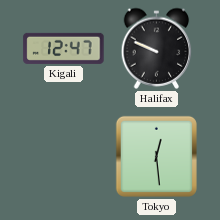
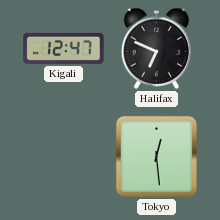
Halifax: 9:49 -> 6:49 (157, 48)
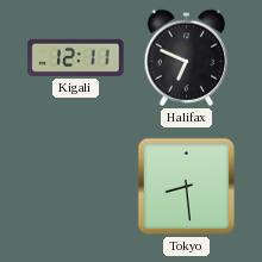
Kigali: 12:47 -> 12:11 (76, 57)
Tokyo: 12:29 -> 8:29 (186, 186)
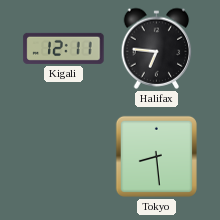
Halifax: 6:49 -> 6:46 (157, 48)
